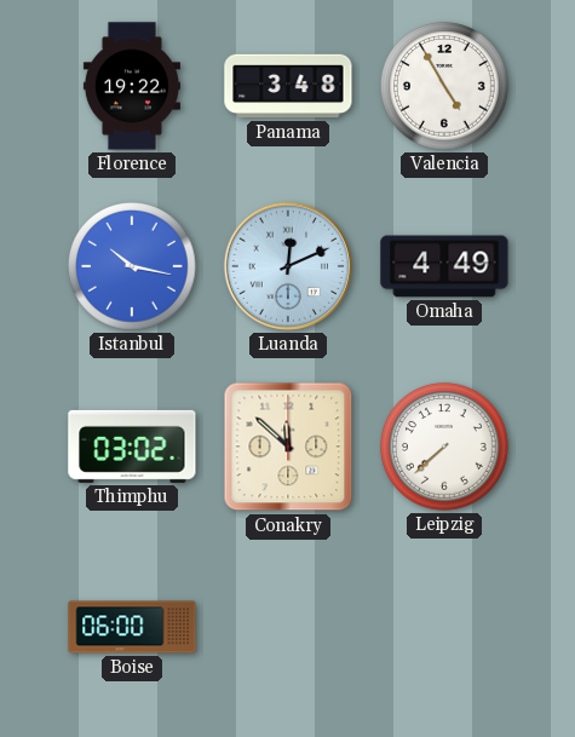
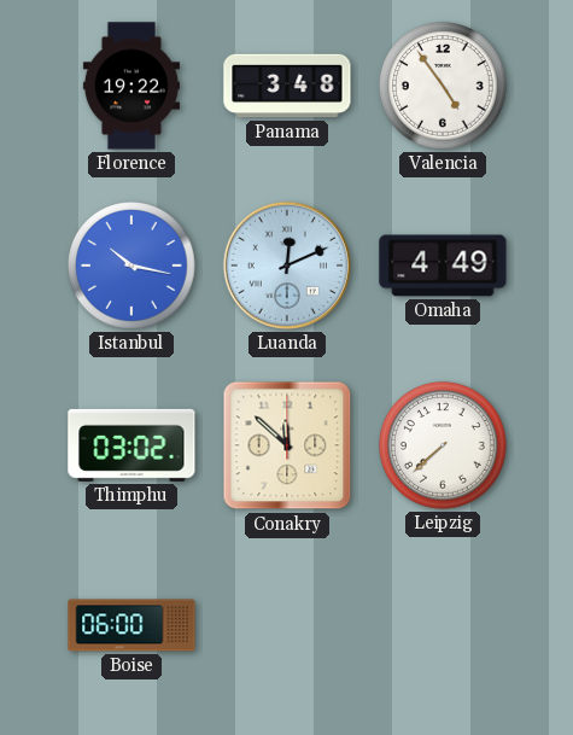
Valencia: 4:55 -> 4:54 (444, 87)
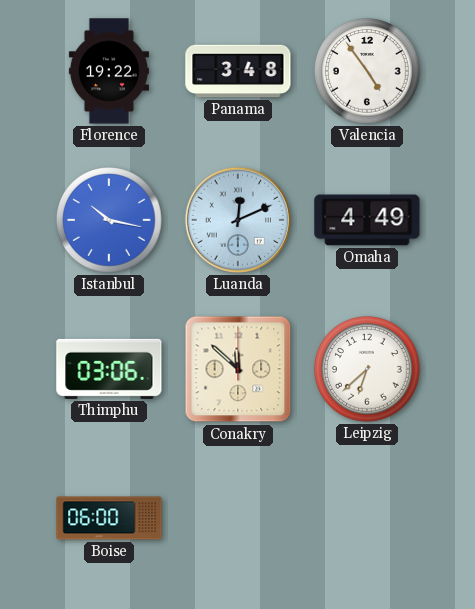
Thimphu: 03:02 -> 03:06 (109, 369)
Leipzig: 7:38 -> 6:38 (368, 370)
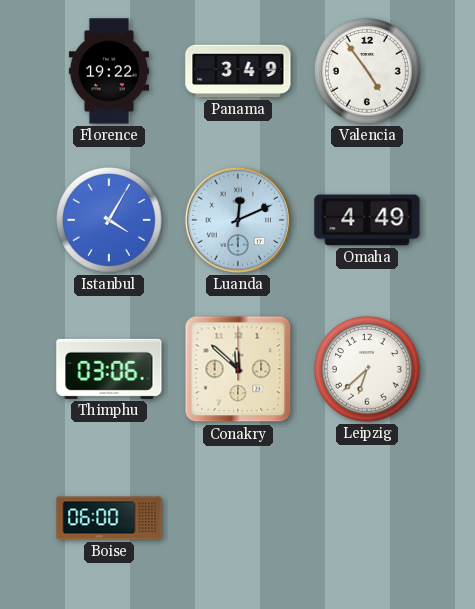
Panama: 3:48 -> 3:49 (238, 71)
Istanbul: 10:17 -> 4:05 (110, 221)
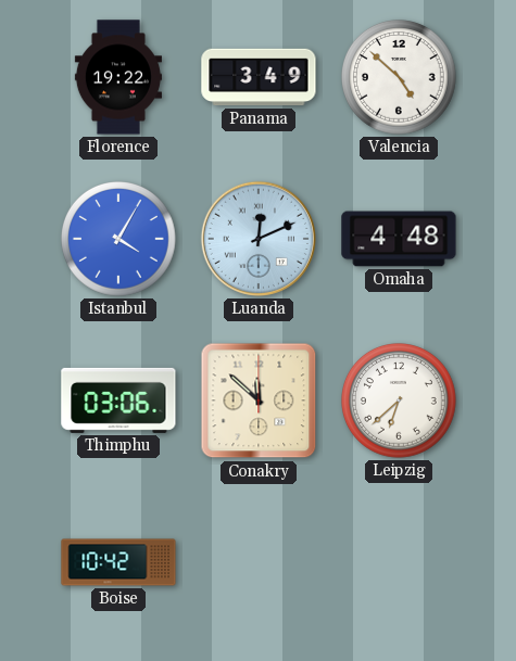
Valencia: 4:54 -> 4:52 (400, 78)
Omaha: 4:49 -> 4:48 (399, 239)
Boise: 06:00 -> 10:42 (118, 562)
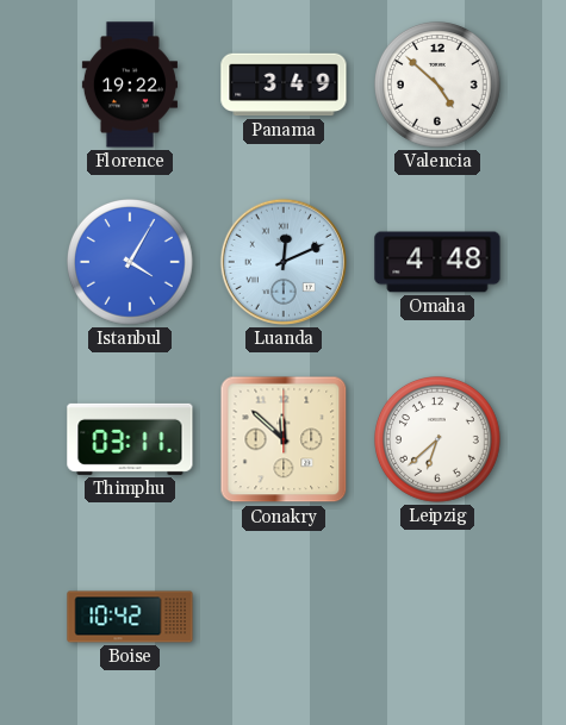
Thimphu: 03:06 -> 03:11 (130, 439)
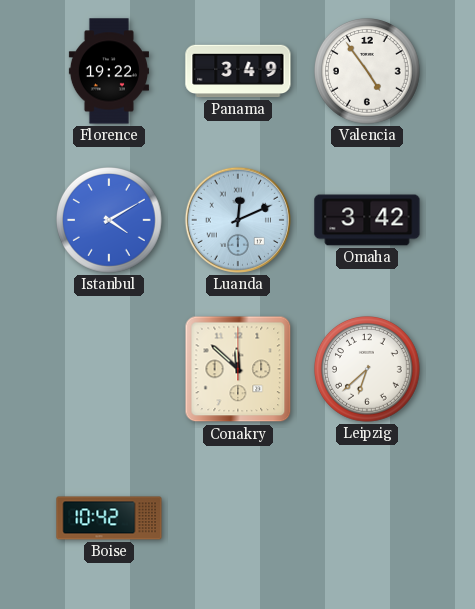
Valencia: 4:52 -> 4:54 (368, 72)
Istanbul: 4:05 -> 4:10 (110, 221)
Omaha: 4:48 -> 3:42 (367, 220)
Thimphu: 03:11 -> none (130, 439)
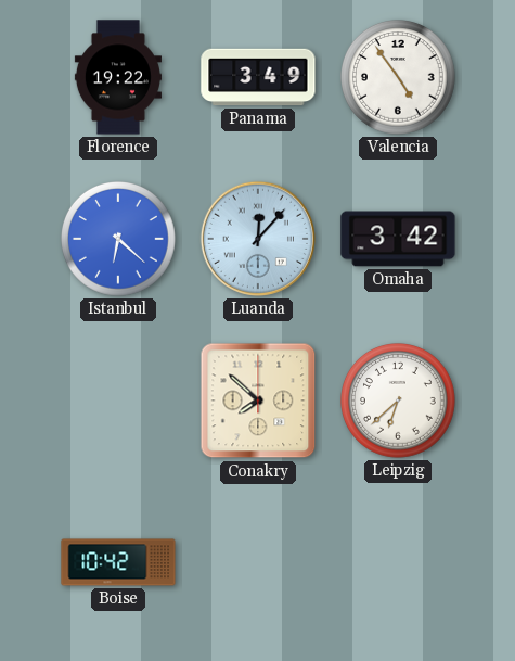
Istanbul: 4:10 -> 6:22 (119, 240)
Luanda: 12:11 -> 12:07 (258, 239)
Conakry: 11:52 -> 7:52 (258, 401)
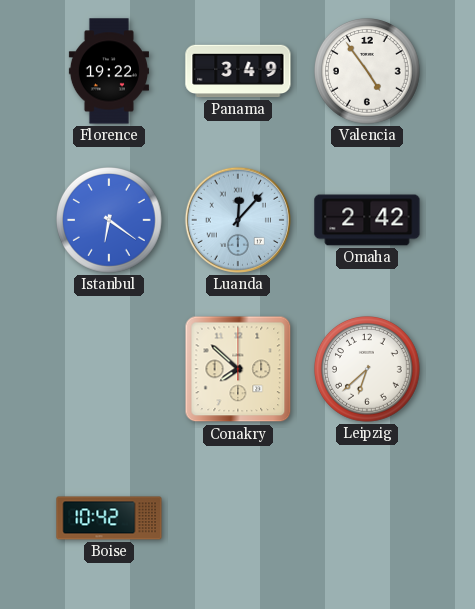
Istanbul: 6:22 -> 6:21 (110, 221)
Omaha: 3:42 -> 2:42 (367, 220)
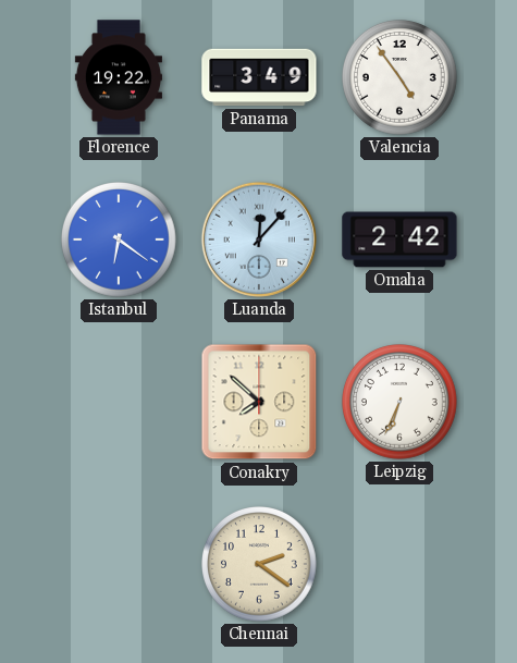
Leipzig: 6:38 -> 6:34 (401, 403)
Boise: 10:42 -> none (109, 518)
Chennai: none -> 2:21 (260, 565)
